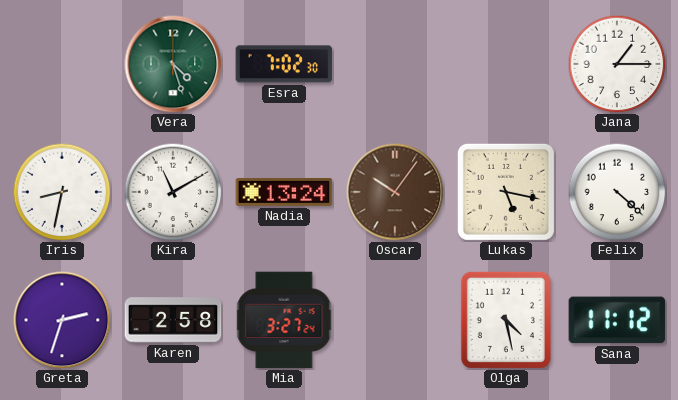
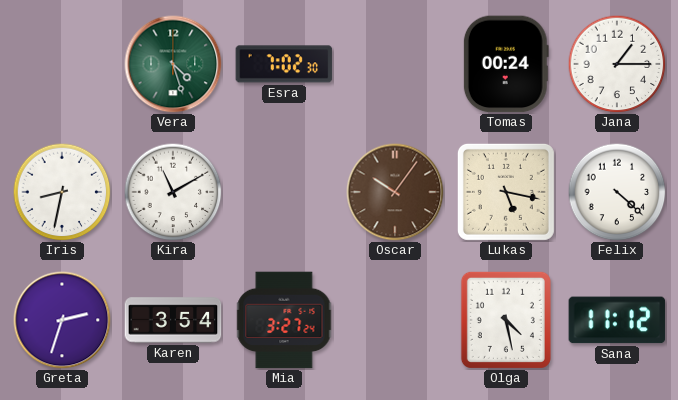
Tomas: none -> 00:24 (506, 64)
Nadia: 13:24 -> none (284, 192)
Karen: 2:58 -> 3:54 (173, 320)
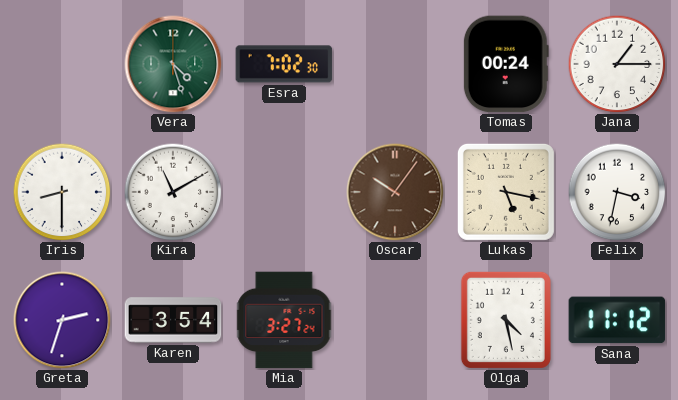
Iris: 8:32 -> 8:30 (62, 192)
Felix: 4:22 -> 3:32 (617, 192)
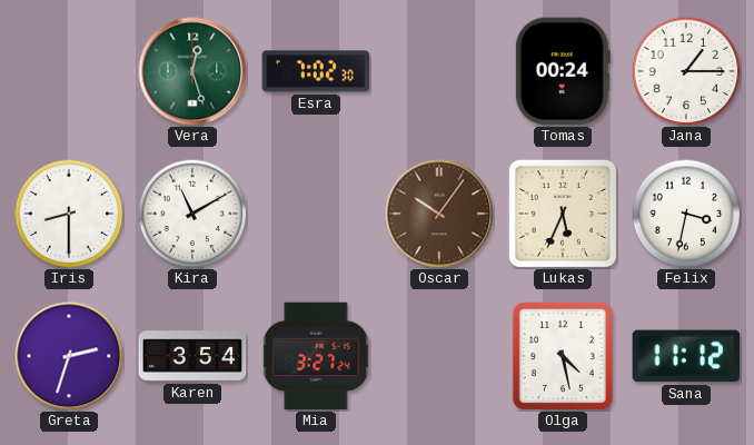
Vera: 4:27 -> 12:27 (192, 71)
Lukas: 5:17 -> 5:34 (563, 214)
